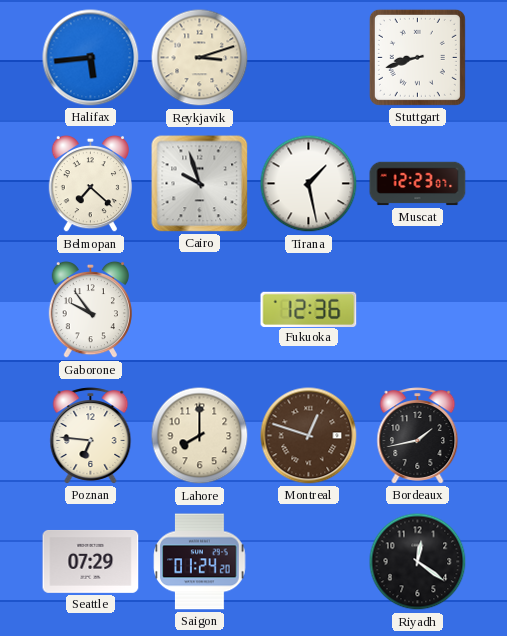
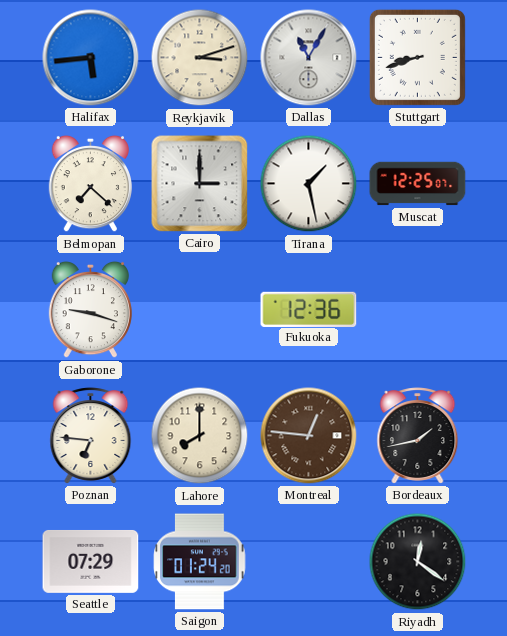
Dallas: none -> 11:05 (309, 58)
Cairo: 9:57 -> 3:00 (200, 184)
Muscat: 12:23 -> 12:25 (418, 184)
Gaborone: 9:54 -> 9:18 (90, 310)
Montreal: 12:48 -> 12:46 (309, 436)
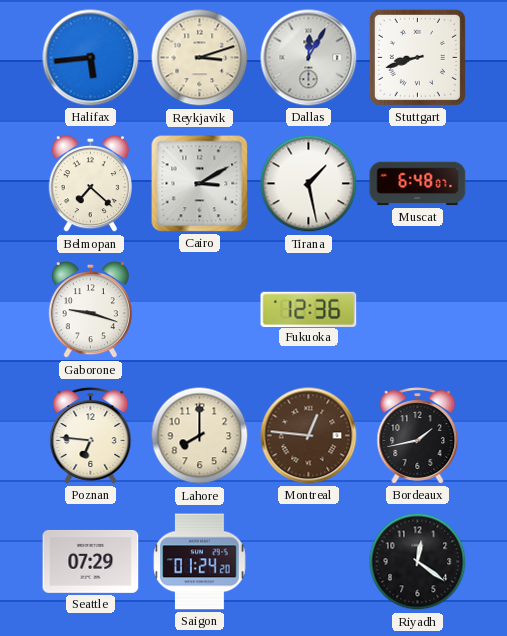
Dallas: 11:05 -> 12:05 (309, 58)
Cairo: 3:00 -> 3:10 (200, 184)
Muscat: 12:25 -> 6:48 (418, 184)
